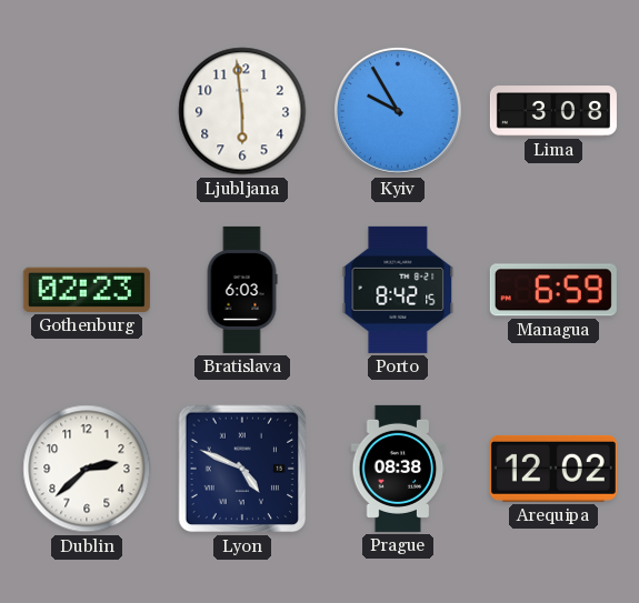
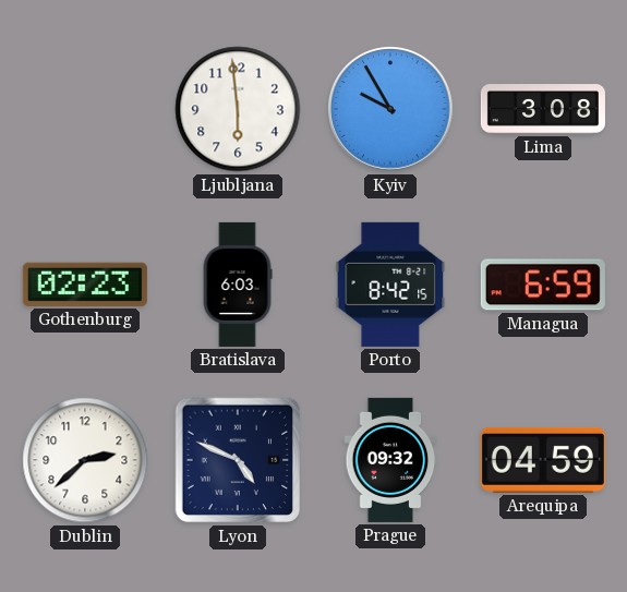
Prague: 08:38 -> 09:32 (390, 460)
Arequipa: 12:02 -> 04:59 (543, 460)
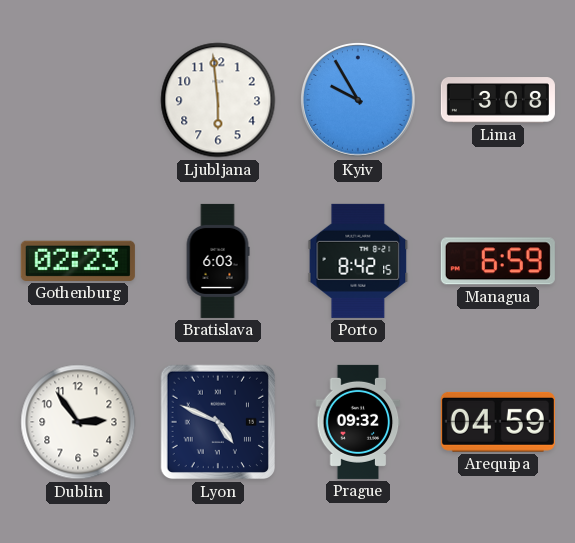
Dublin: 2:38 -> 2:54 (78, 422)
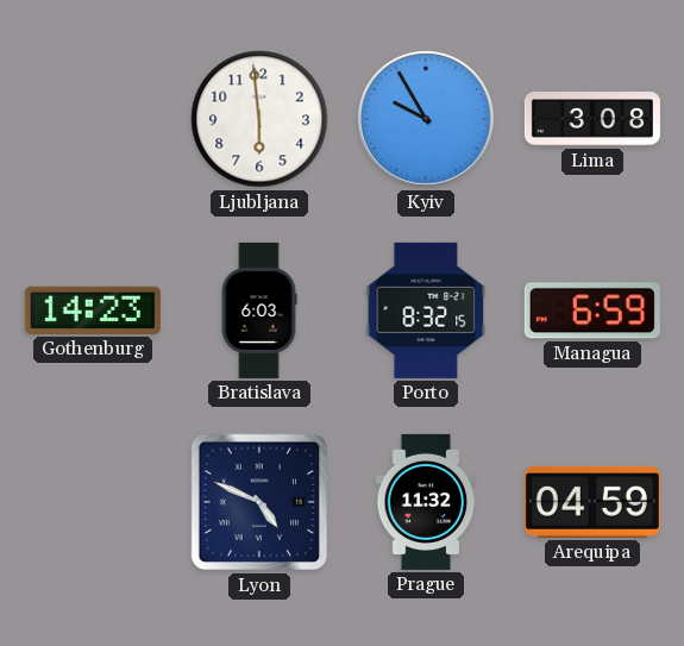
Gothenburg: 02:23 -> 14:23 (93, 311)
Porto: 8:42 -> 8:32 (426, 311)
Dublin: 2:54 -> none (78, 422)
Prague: 09:32 -> 11:32 (426, 502)
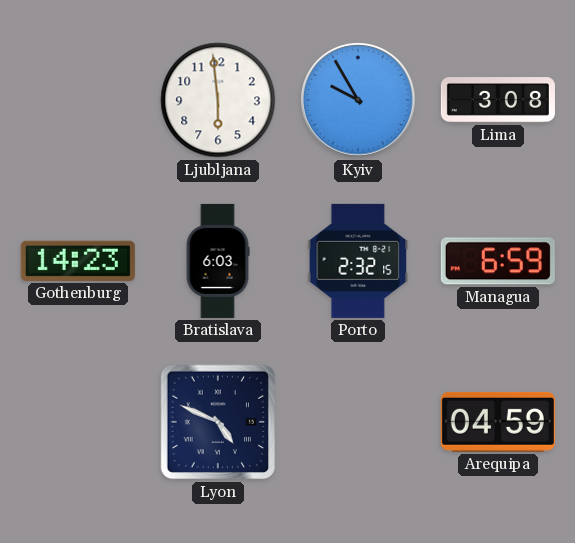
Porto: 8:32 -> 2:32 (358, 261)
Prague: 11:32 -> none (426, 502)
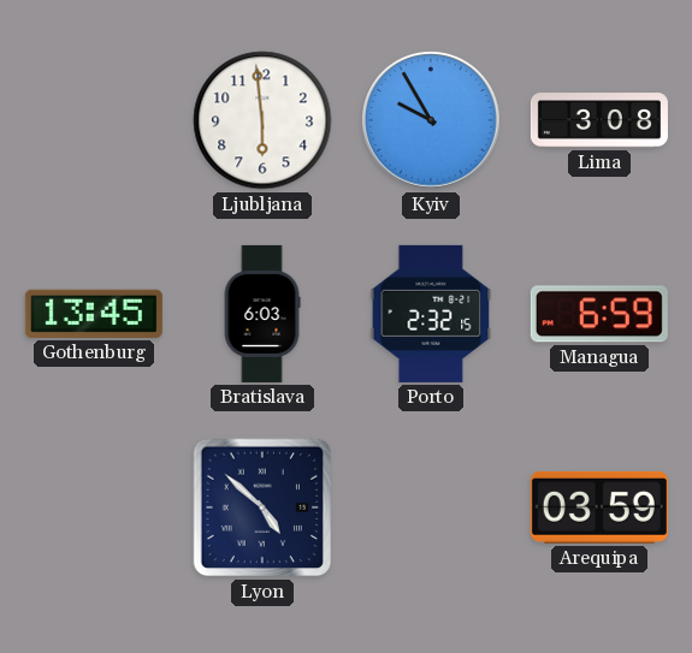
Gothenburg: 14:23 -> 13:45 (94, 314)
Lyon: 4:49 -> 4:52 (262, 507)
Arequipa: 04:59 -> 03:59 (599, 507)
